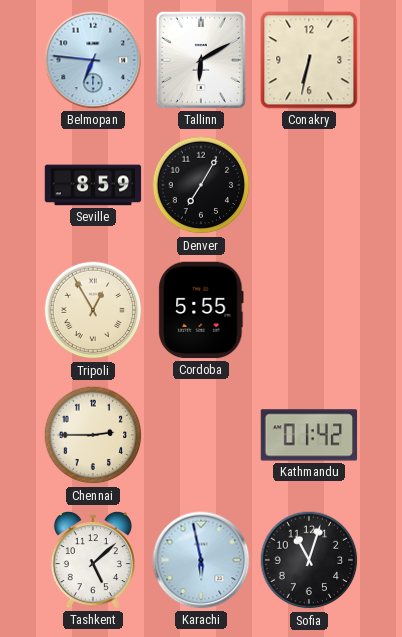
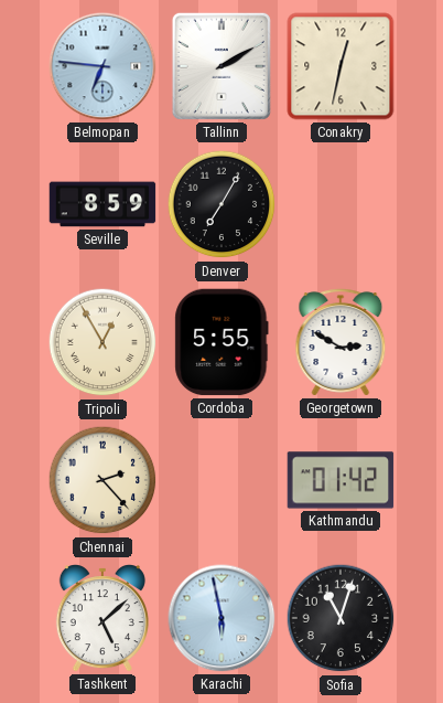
Tallinn: 6:10 -> 2:10 (221, 66)
Conakry: 6:32 -> 12:32 (341, 66)
Georgetown: none -> 2:50 (341, 342)
Chennai: 2:45 -> 2:23 (102, 480)
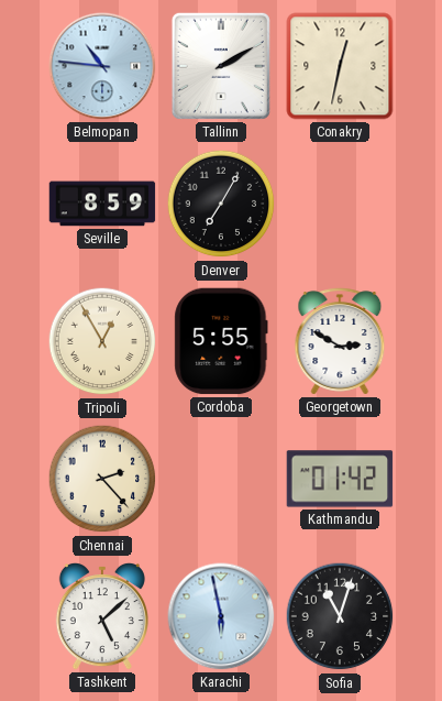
Belmopan: 6:46 -> 10:46 (102, 66)
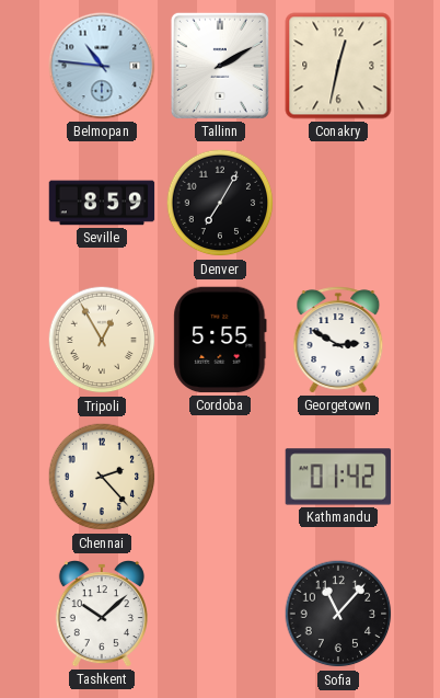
Tashkent: 5:08 -> 10:08 (102, 615)
Karachi: 5:58 -> none (221, 616)
Sofia: 11:03 -> 11:07 (338, 614)
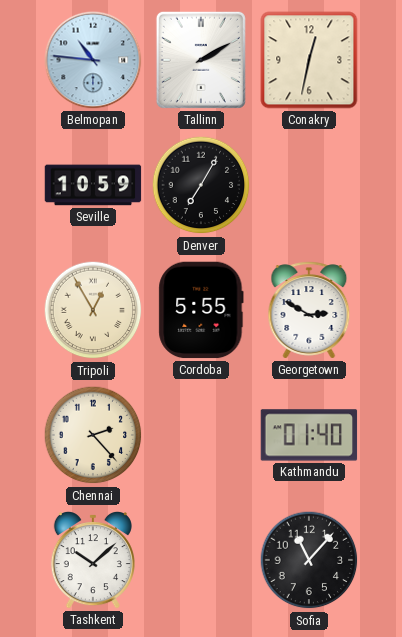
Seville: 8:59 -> 10:59 (93, 185)
Kathmandu: 01:42 -> 01:40 (309, 435)
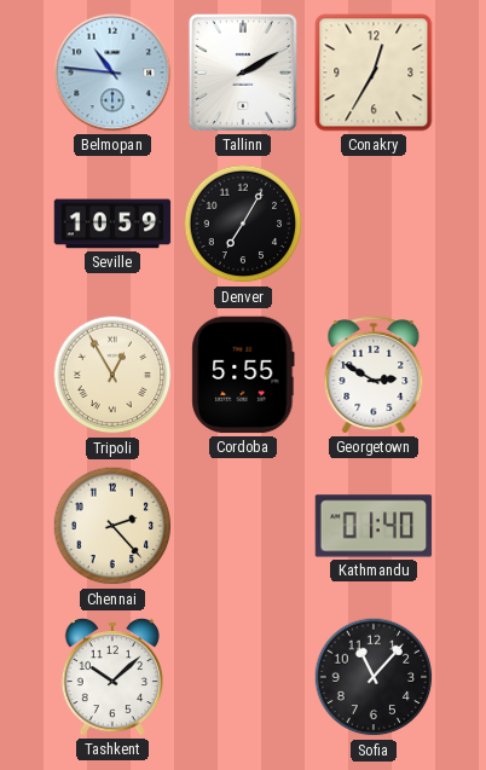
Conakry: 12:32 -> 12:35 (374, 73)
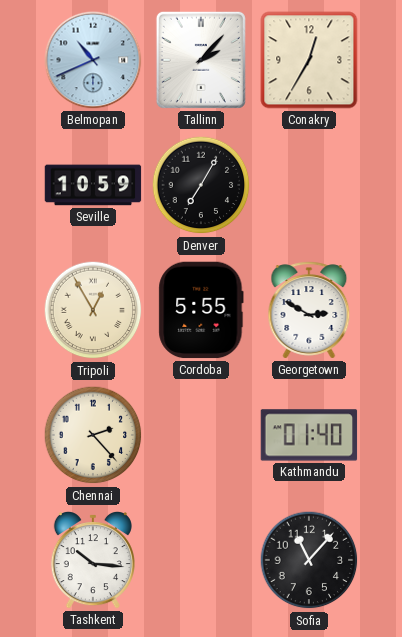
Belmopan: 10:46 -> 10:41 (93, 60)
Tallinn: 2:10 -> 2:07 (201, 60)
Tashkent: 10:08 -> 10:16 (93, 561)
